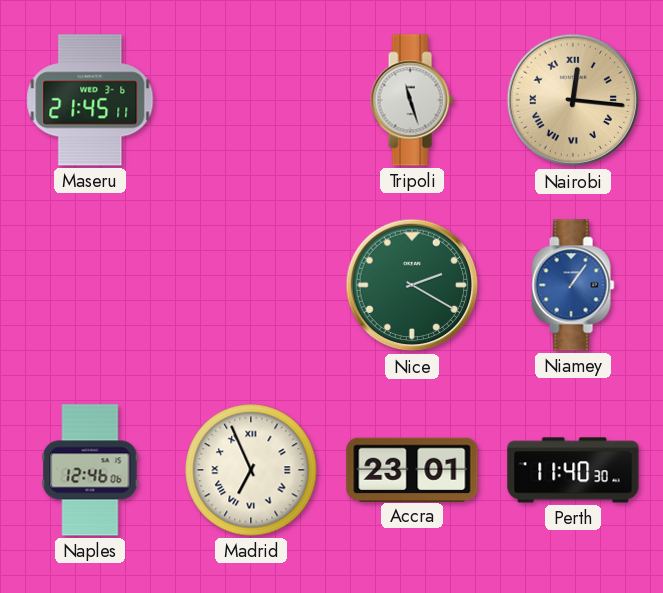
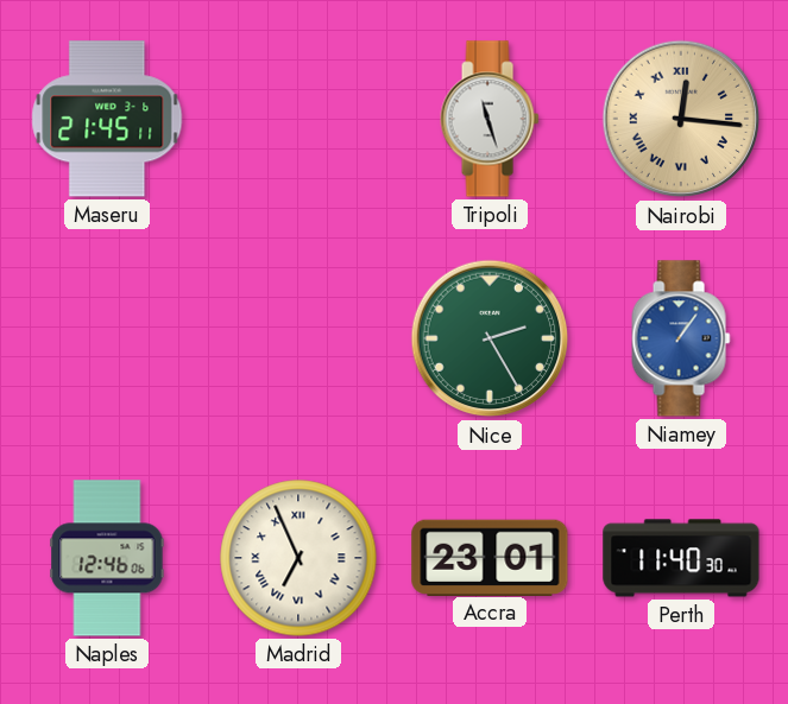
Nice: 2:20 -> 2:25 (490, 338)
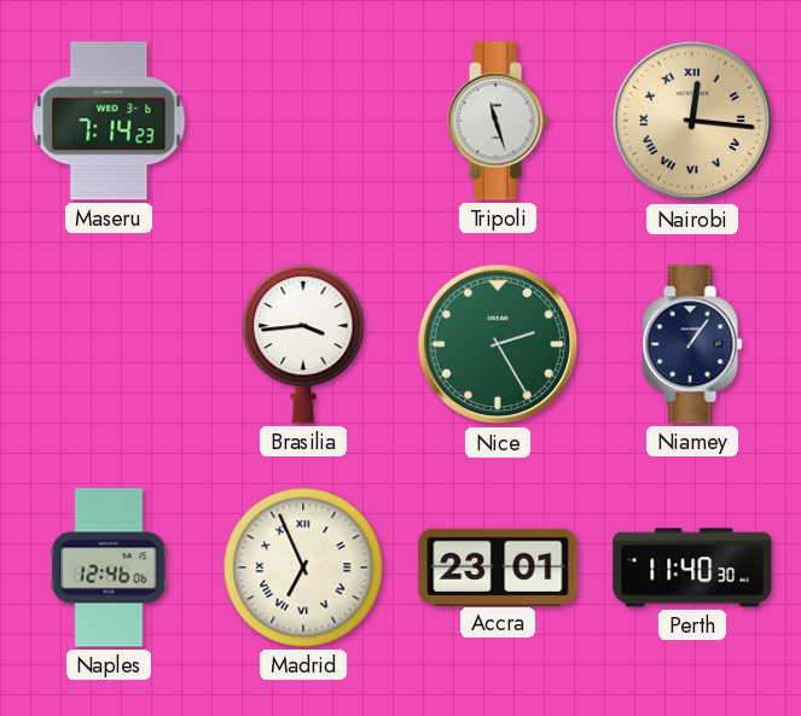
Maseru: 21:45 -> 7:14 (109, 121)
Brasilia: none -> 3:44 (303, 344)
Niamey dial: blue -> navy (692, 344)
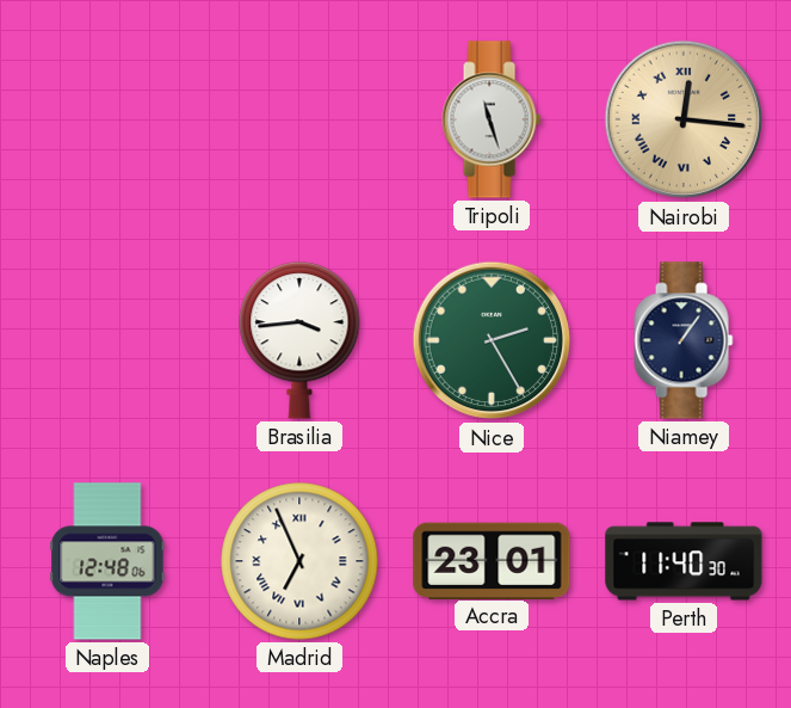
Maseru: 7:14 -> none (109, 121)
Naples: 12:46 -> 12:48 (107, 561)
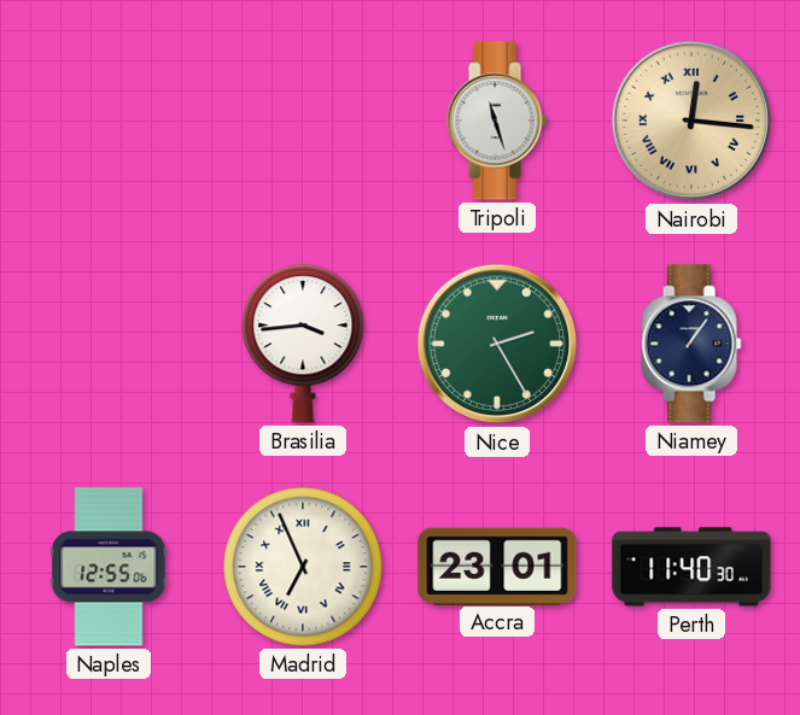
Naples: 12:48 -> 12:55 (109, 567)
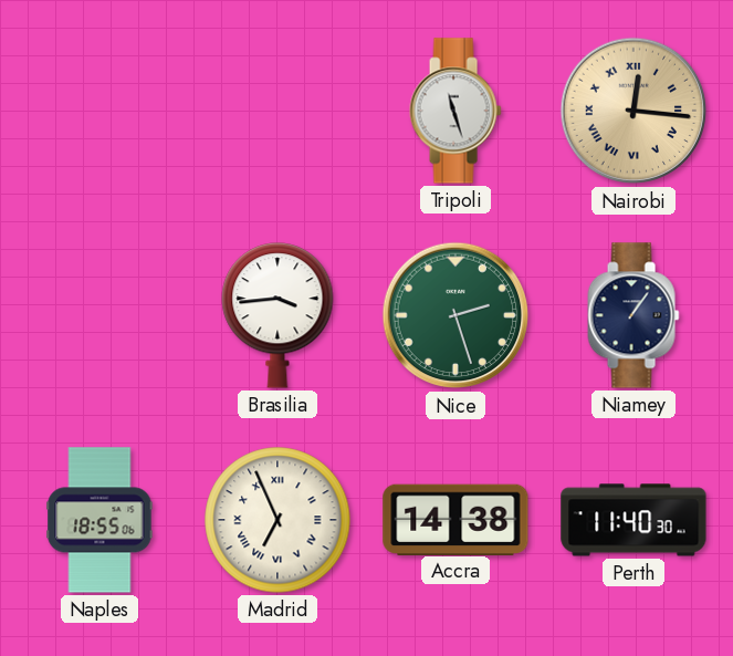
Nice: 2:25 -> 2:27 (455, 315)
Naples: 12:55 -> 18:55 (100, 520)
Accra: 23:01 -> 14:38 (455, 519)
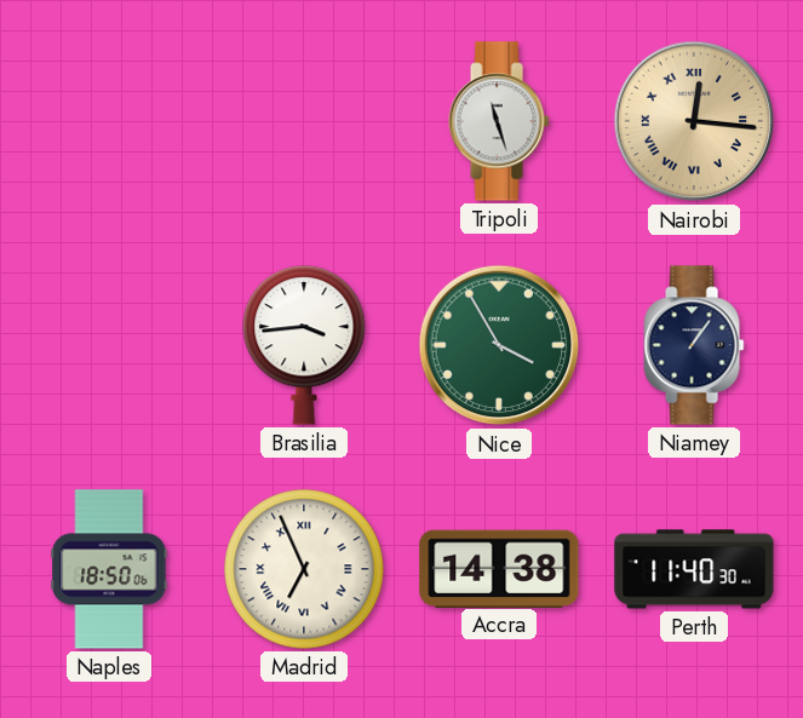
Nice: 2:27 -> 3:55 (499, 345)
Naples: 18:55 -> 18:50 (109, 569)
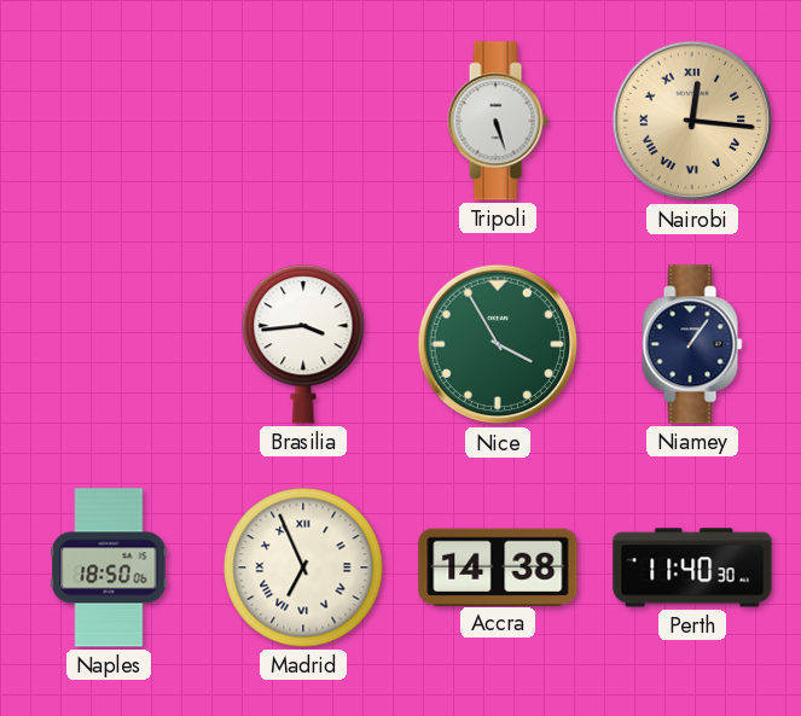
Tripoli: 11:27 -> 5:27 (498, 121)
